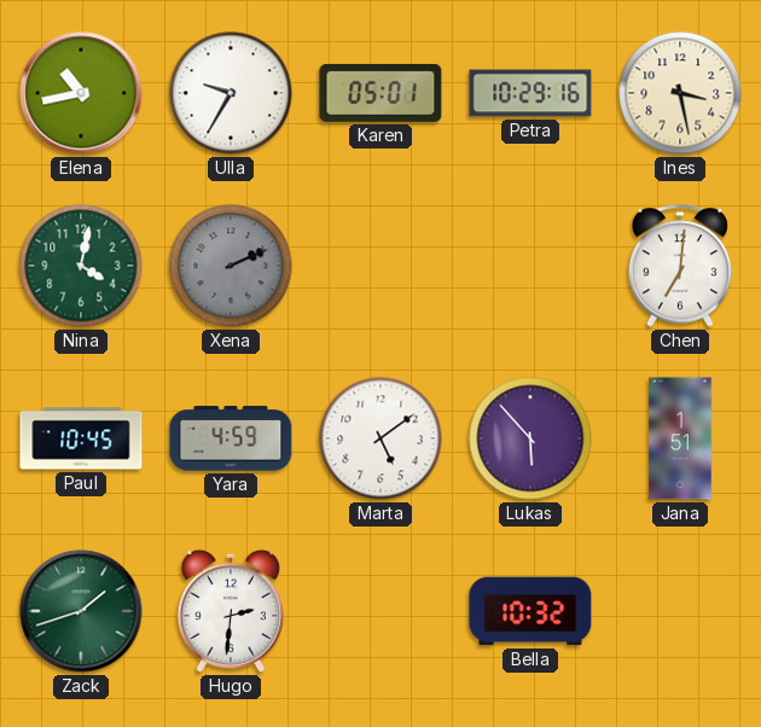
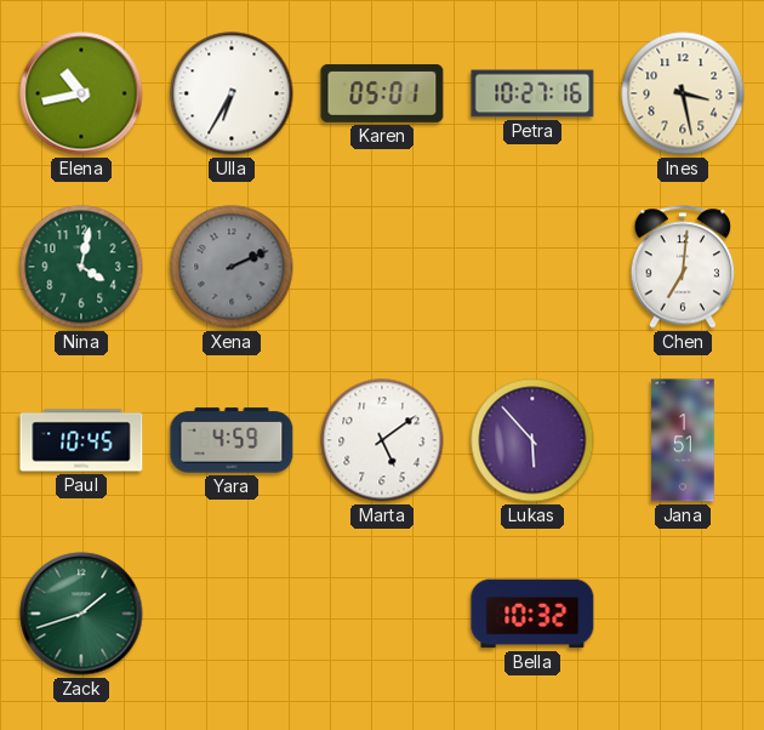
Ulla: 9:35 -> 6:35 (232, 93)
Petra: 10:29 -> 10:27 (532, 93)
Hugo: 2:31 -> none (231, 611)
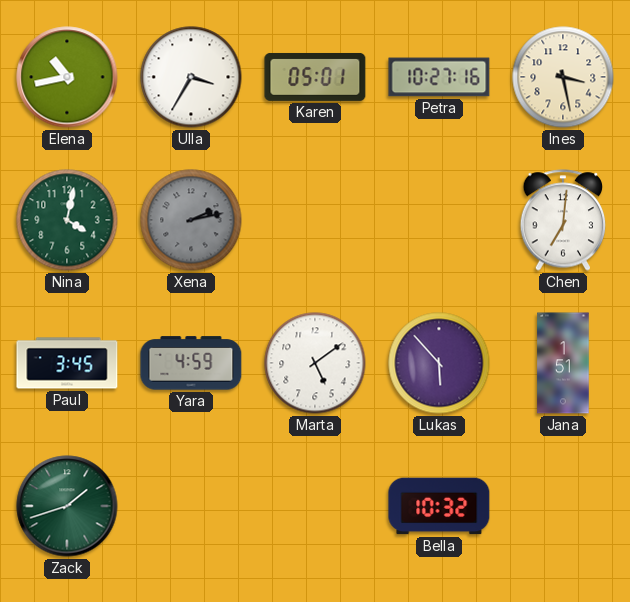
Ulla: 6:35 -> 3:35 (191, 77)
Xena: 2:11 -> 2:13 (191, 220)
Paul: 10:45 -> 3:45 (67, 363)
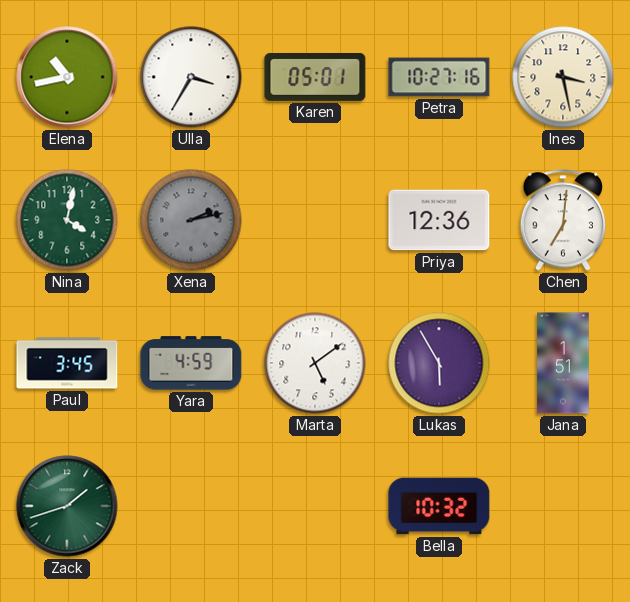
Priya: none -> 12:36 (439, 220)
Lukas: 5:53 -> 5:55 (439, 363)
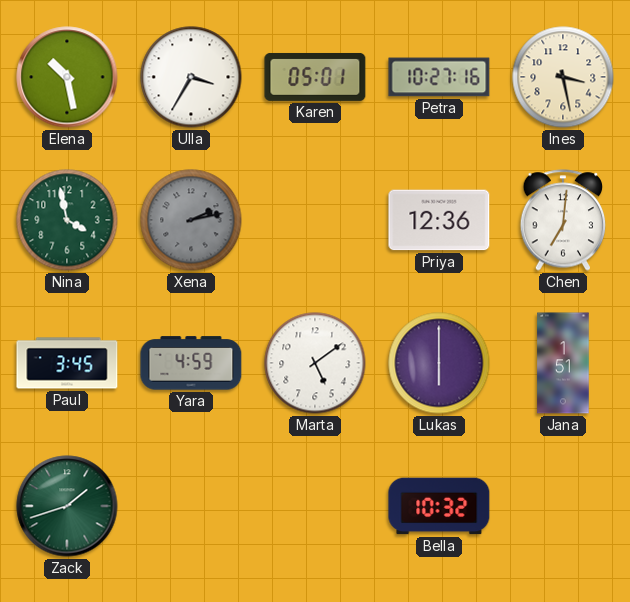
Elena: 10:43 -> 10:28 (67, 77)
Nina: 4:02 -> 3:58 (67, 220)
Lukas: 5:55 -> 6:00 (439, 363)
